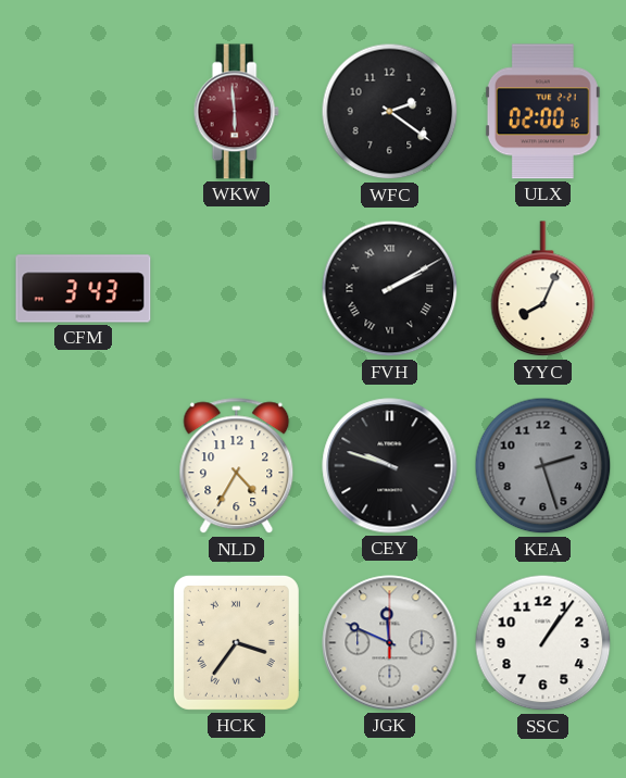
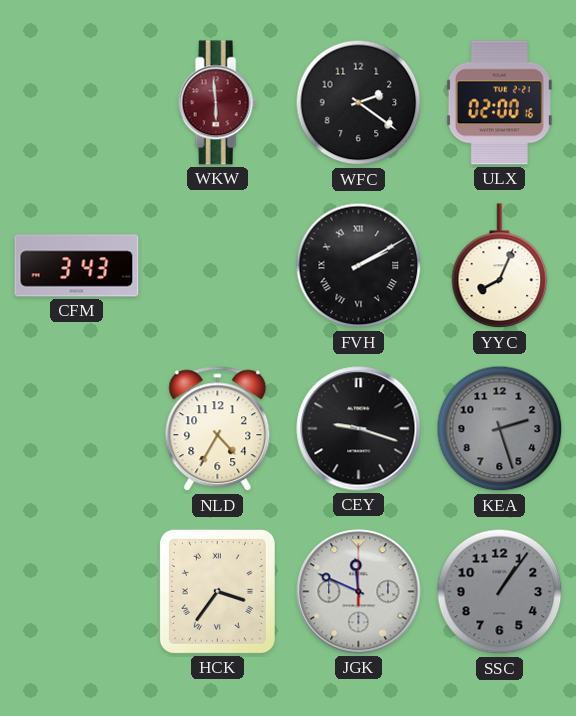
CEY: 9:48 -> 9:18 (359, 429)
SSC dial: white -> grey (500, 592)
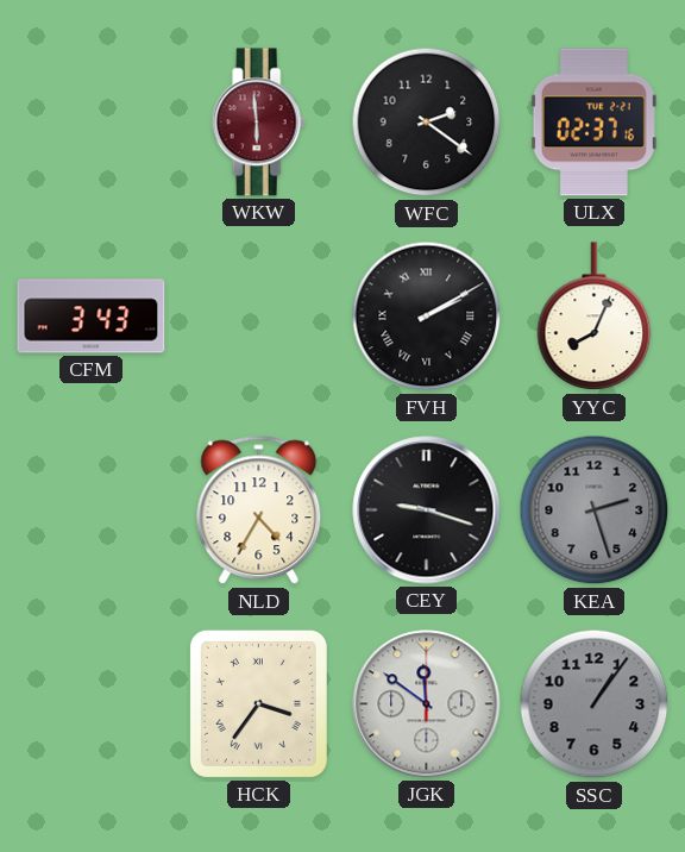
ULX: 02:00 -> 02:37 (593, 123)
JGK: 11:49 -> 11:51 (427, 704)
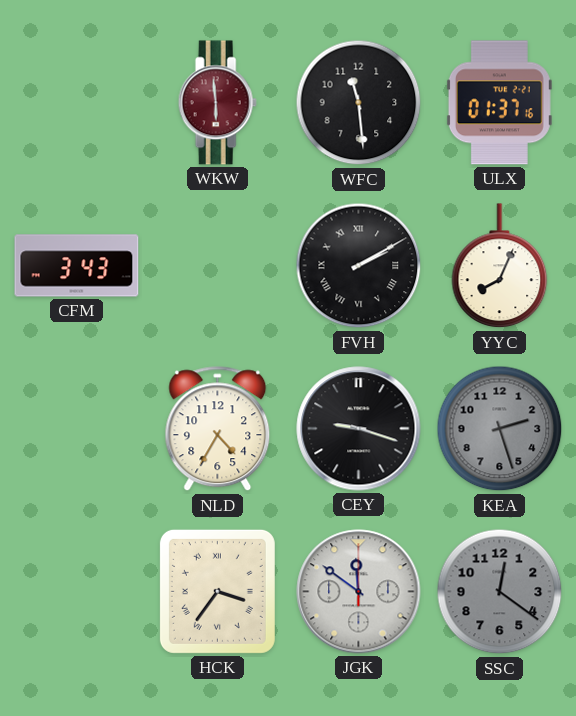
WFC: 2:21 -> 11:29 (359, 103)
ULX: 02:37 -> 01:37 (499, 103)
SSC: 1:06 -> 12:21 (500, 592)
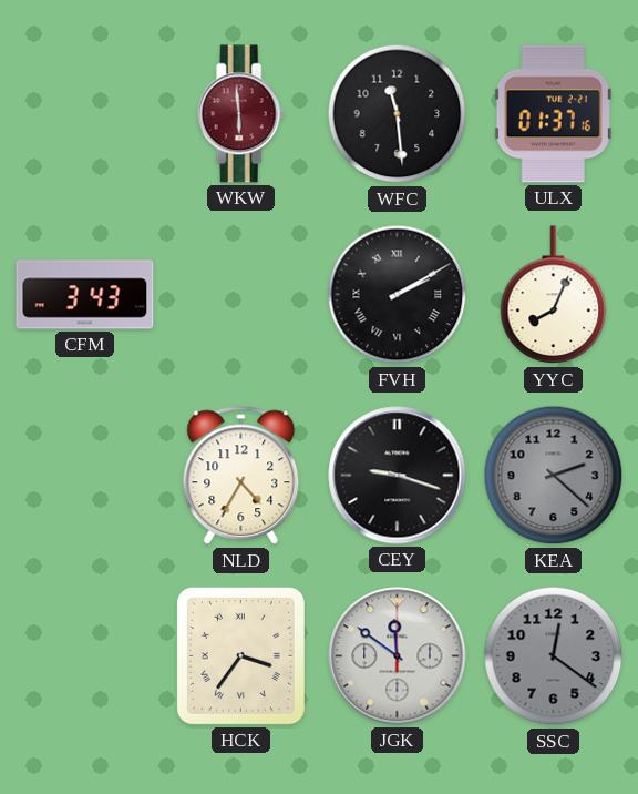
KEA: 2:27 -> 2:22 (554, 476)
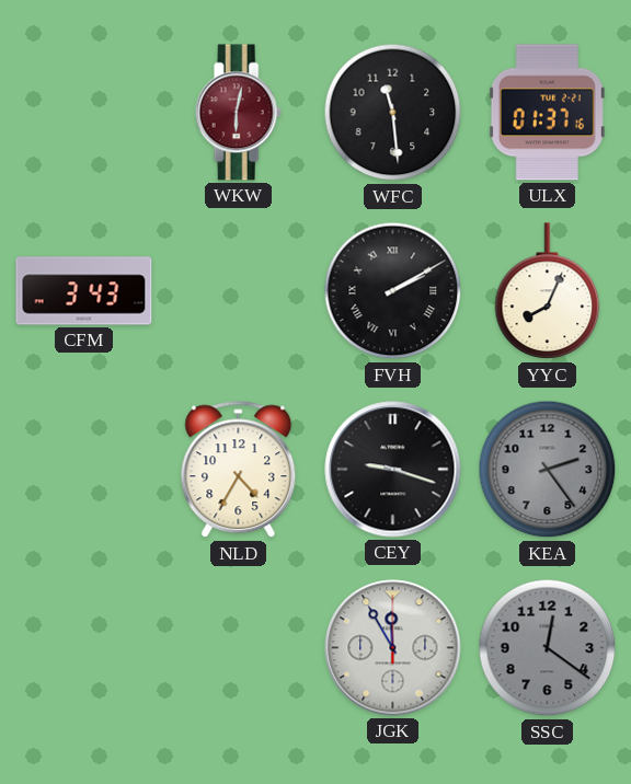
WKW: 5:59 -> 6:02 (238, 113)
KEA: 2:22 -> 2:24 (548, 470)
HCK: 3:36 -> none (240, 655)
JGK: 11:51 -> 11:55 (393, 648)
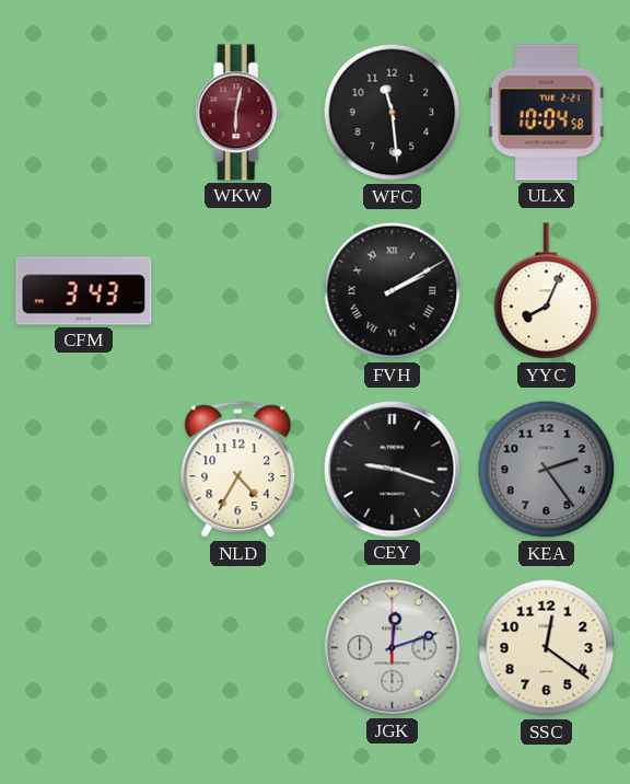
ULX: 01:37 -> 10:04 (546, 113)
JGK: 11:55 -> 12:12 (393, 648)
SSC dial: grey -> cream (547, 648)
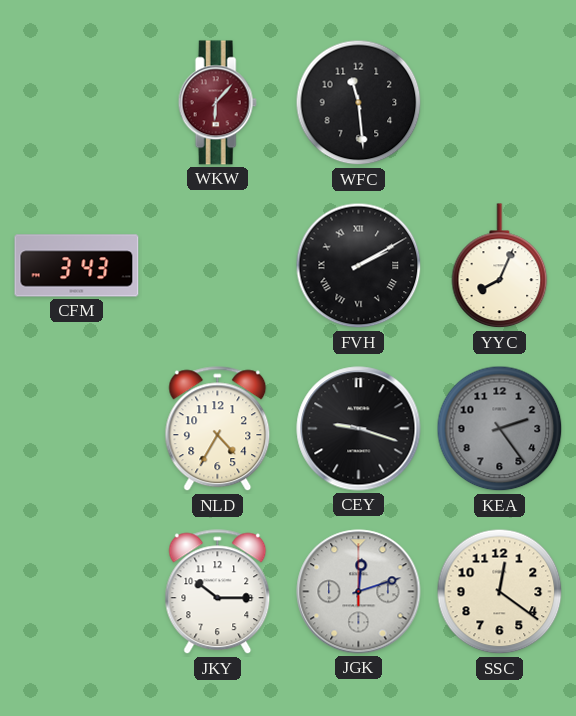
WKW: 6:02 -> 6:07 (217, 103)
ULX: 10:04 -> none (546, 113)
JKY: none -> 10:15 (218, 592)
